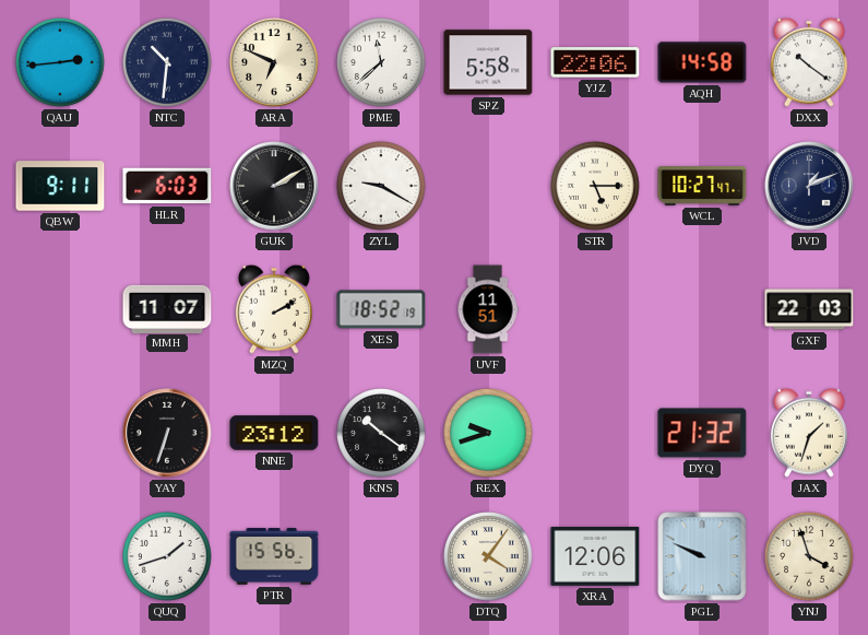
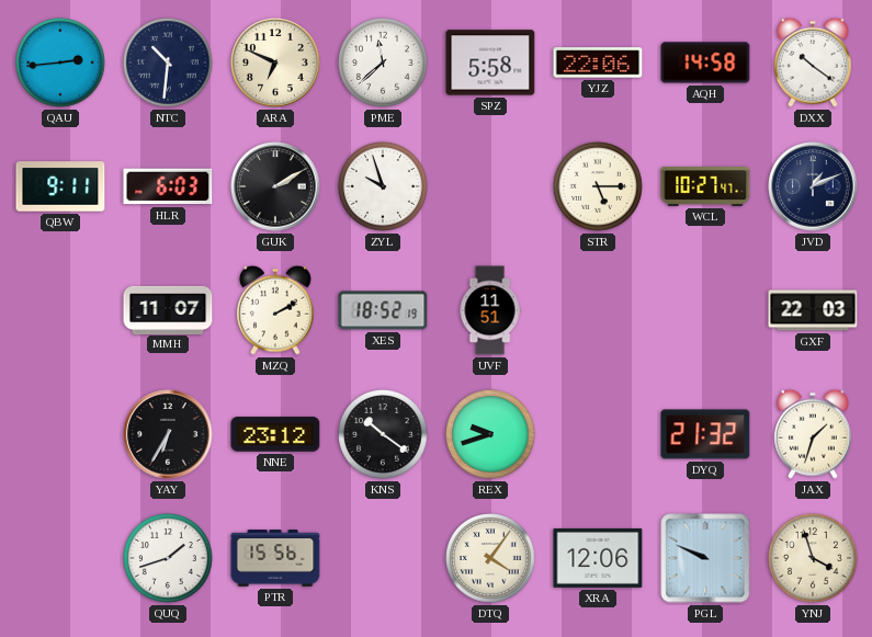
ZYL: 9:20 -> 9:57 (384, 187)
YAY: 6:33 -> 6:35 (168, 434)
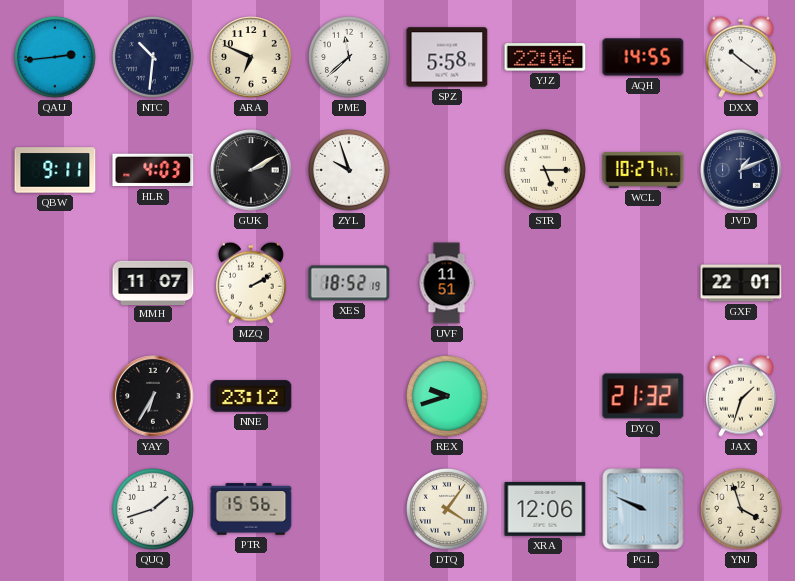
AQH: 14:58 -> 14:55 (643, 57)
HLR: 6:03 -> 4:03 (153, 170)
GXF: 22:03 -> 22:01 (741, 283)
KNS: 10:21 -> none (384, 435)
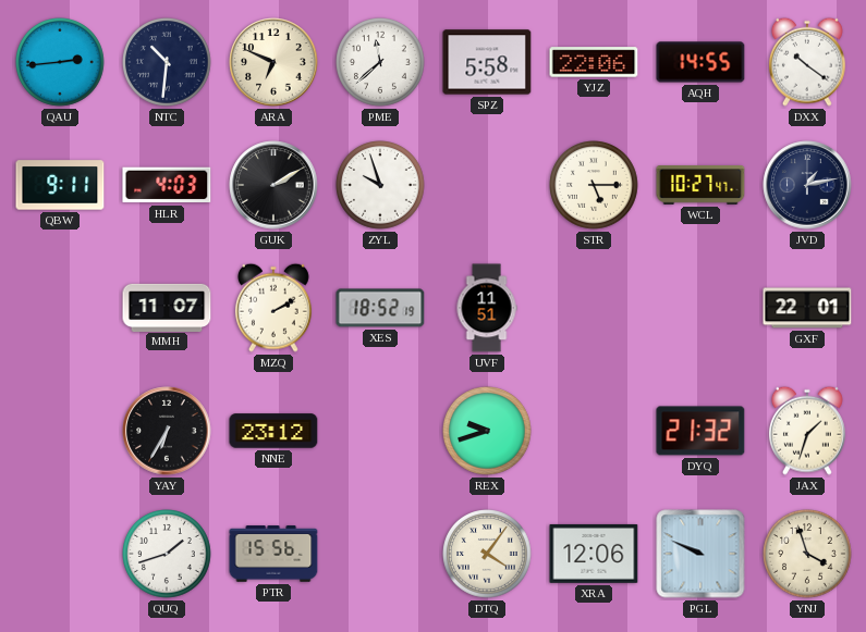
JVD: 1:11 -> 1:13 (807, 185)
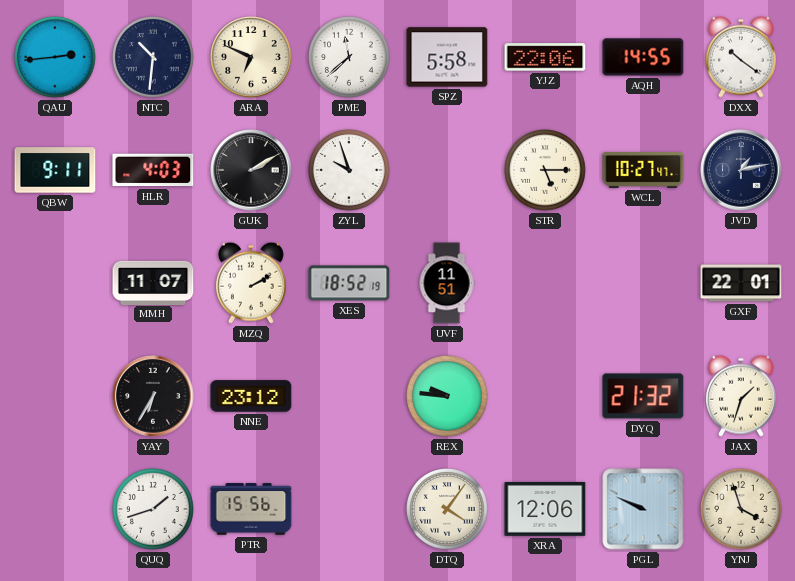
REX: 9:42 -> 9:46 (448, 397)
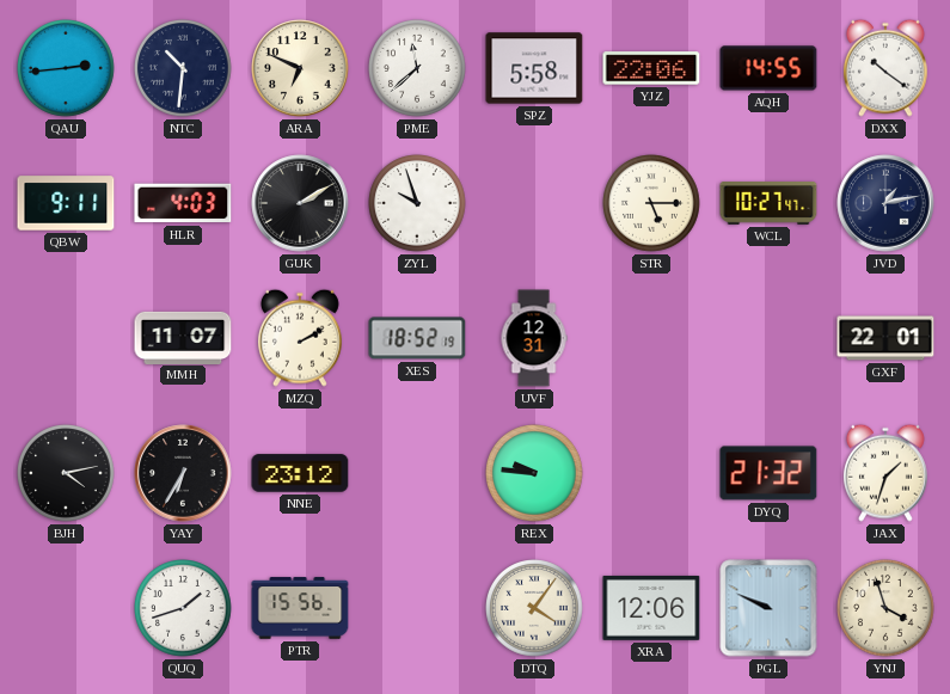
UVF: 11:51 -> 12:31 (534, 338)
BJH: none -> 4:13 (67, 474)
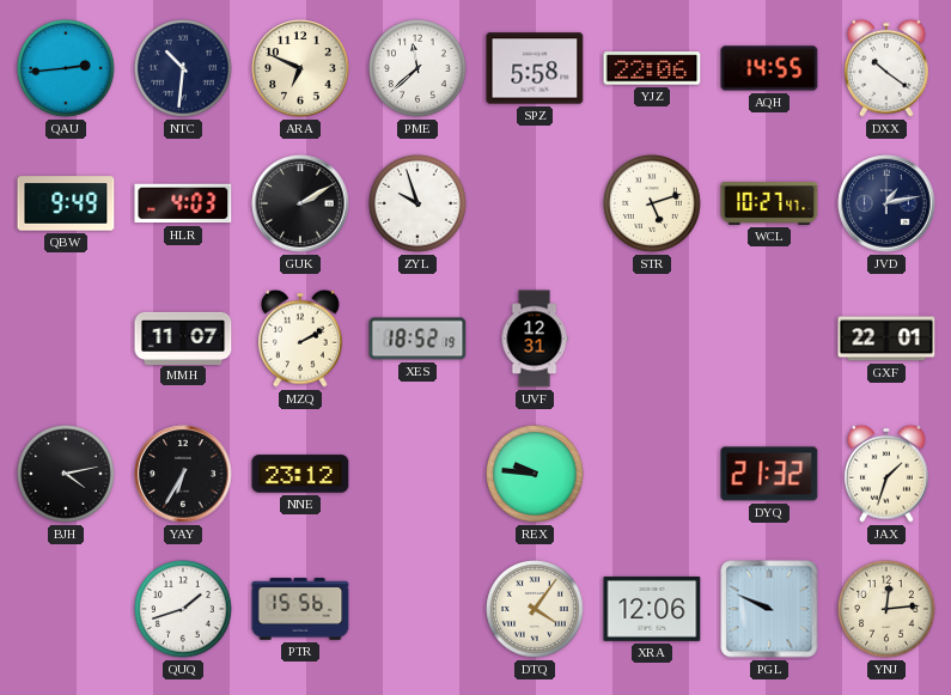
QBW: 9:11 -> 9:49 (66, 203)
STR: 5:15 -> 5:12 (653, 205)
YNJ: 3:57 -> 12:14 (888, 610)
